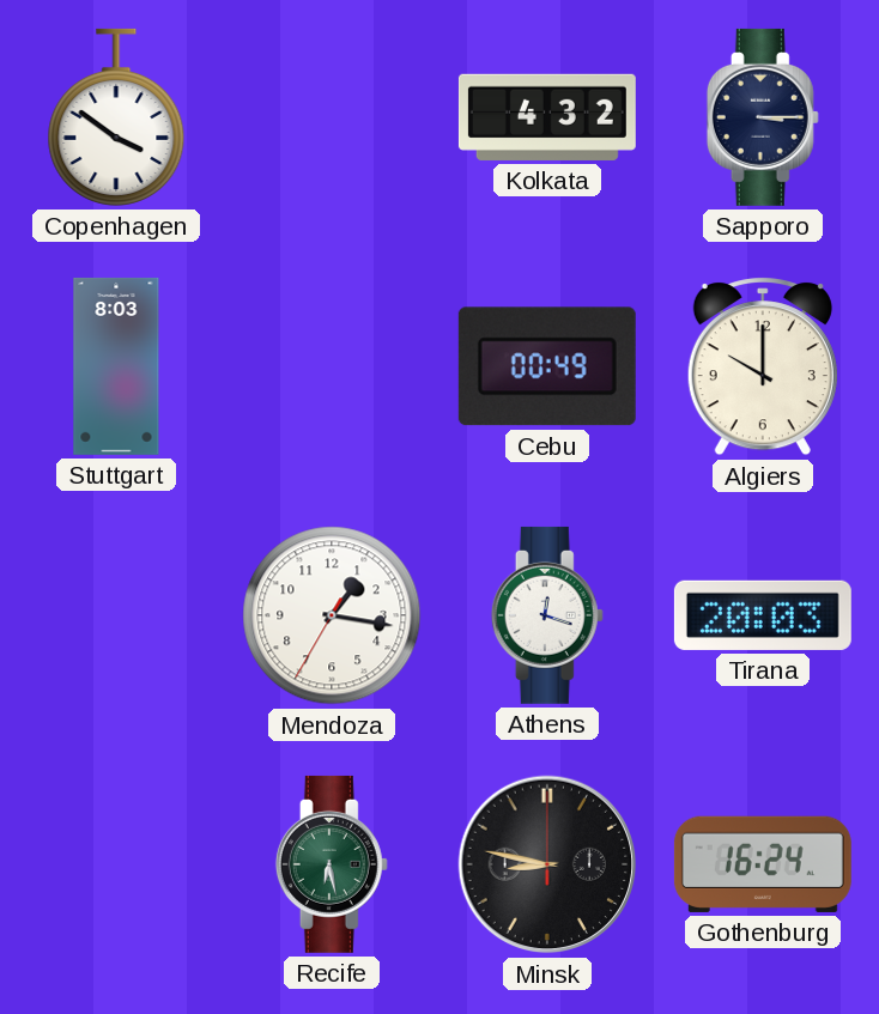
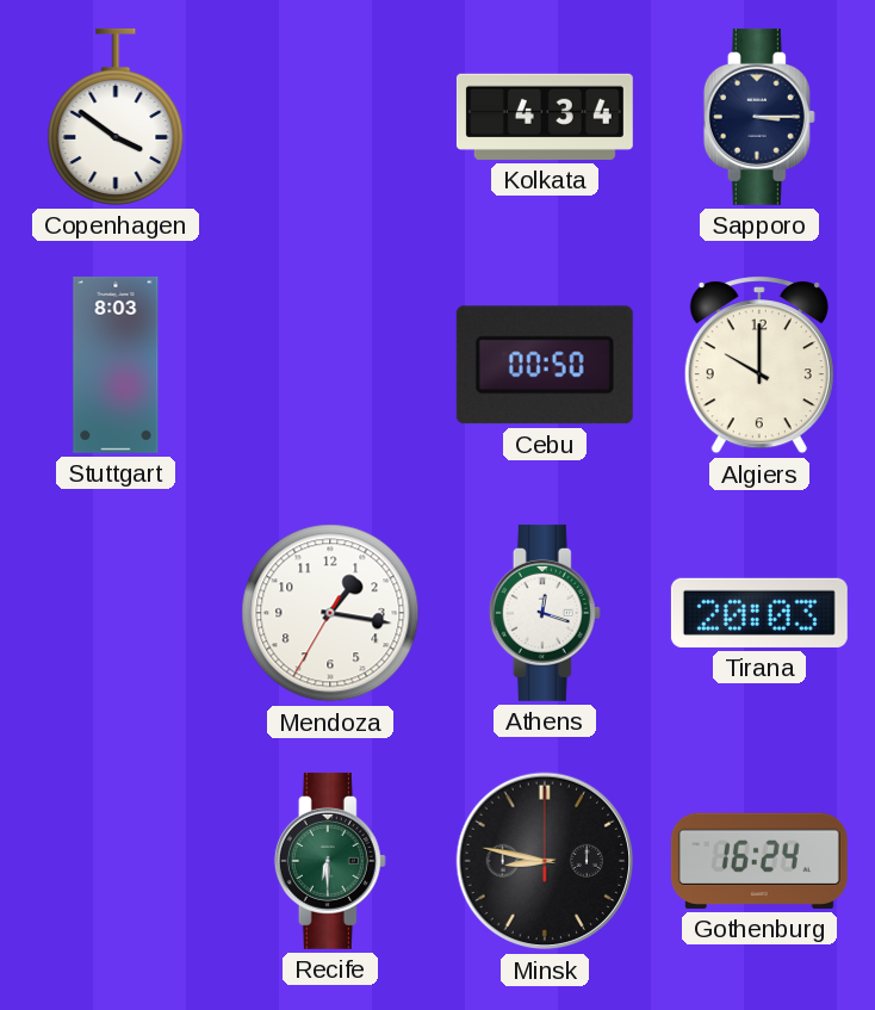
Kolkata: 4:32 -> 4:34 (545, 117)
Cebu: 00:49 -> 00:50 (545, 365)
Recife: 6:28 -> 6:30 (330, 861)
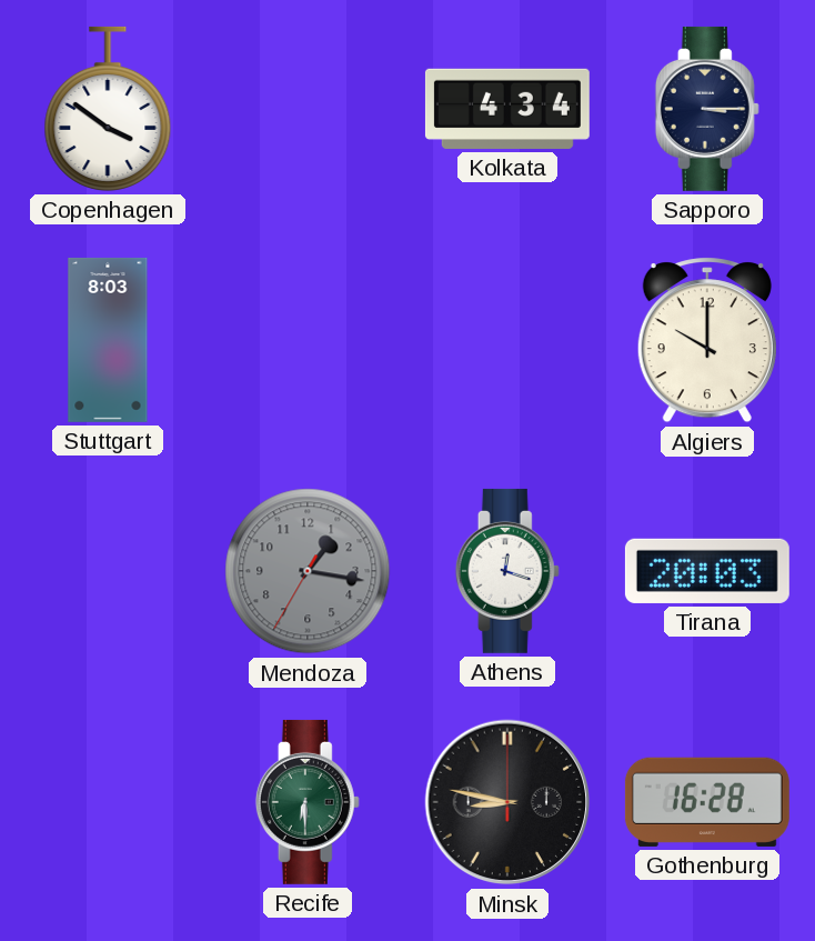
Cebu: 00:50 -> none (545, 365)
Mendoza dial: white -> grey (308, 571)
Gothenburg: 16:24 -> 16:28 (707, 802)
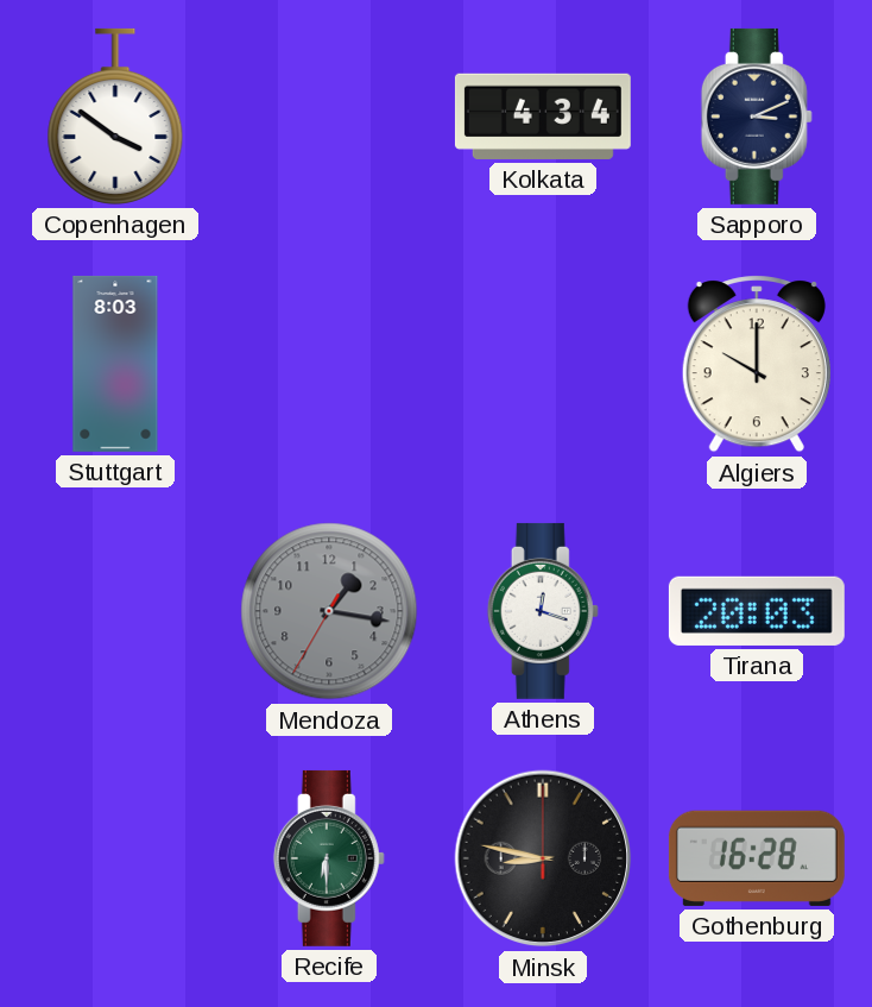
Sapporo: 3:15 -> 3:11 (757, 117)
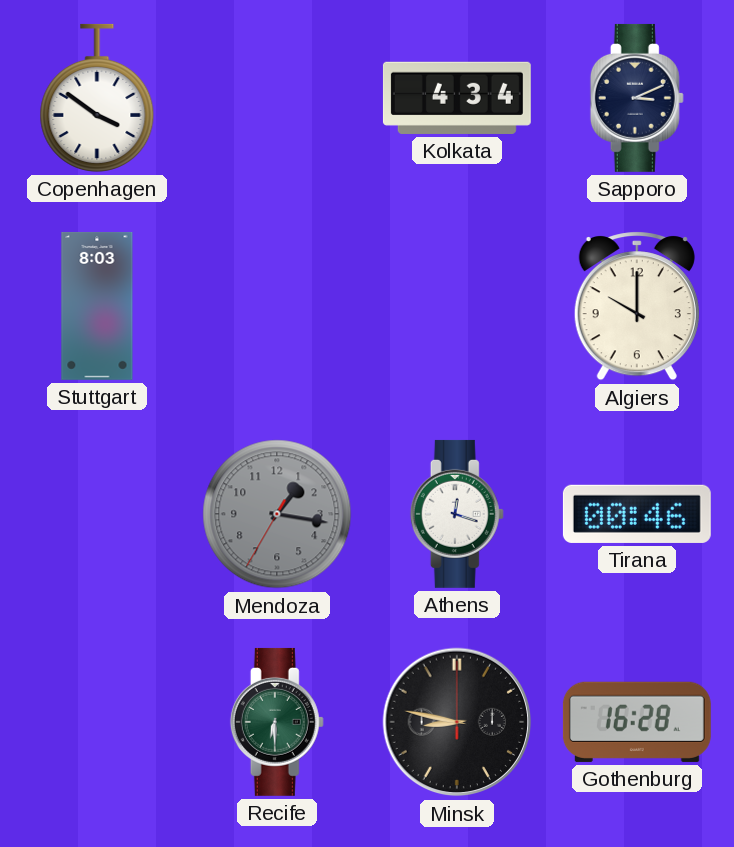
Tirana: 20:03 -> 00:46 (637, 514)
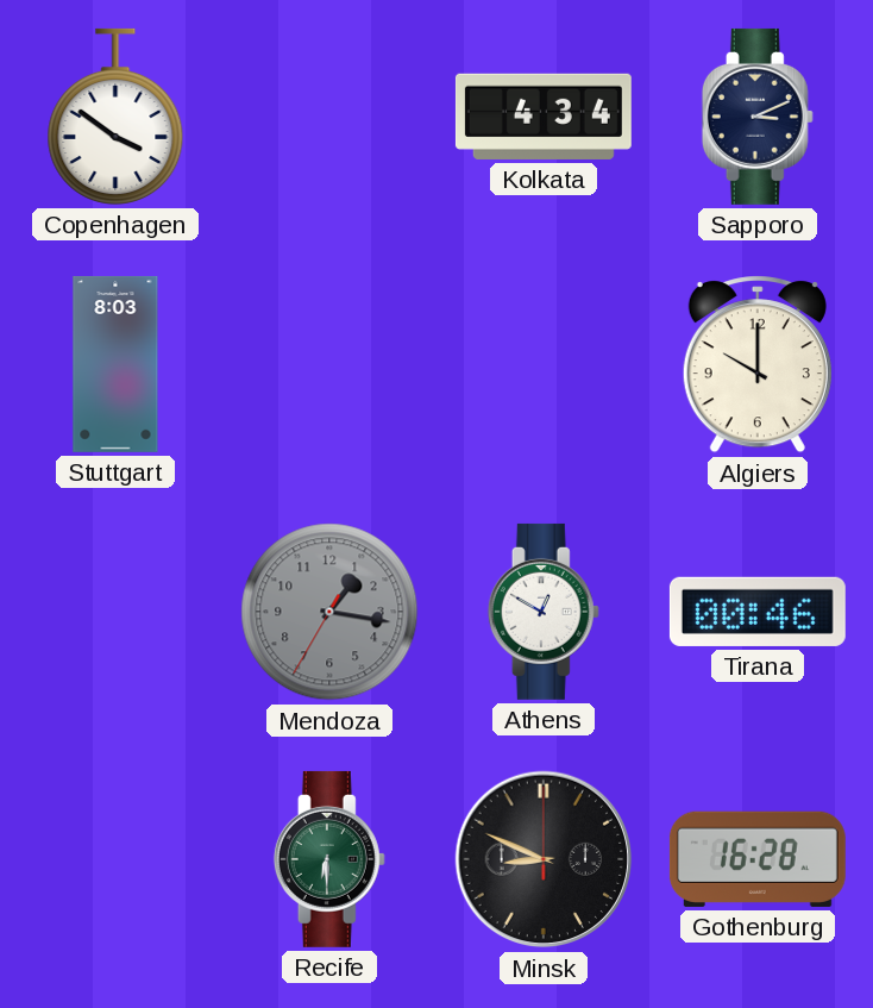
Athens: 12:18 -> 12:50 (544, 612)
Minsk: 8:47 -> 8:49 (544, 859)
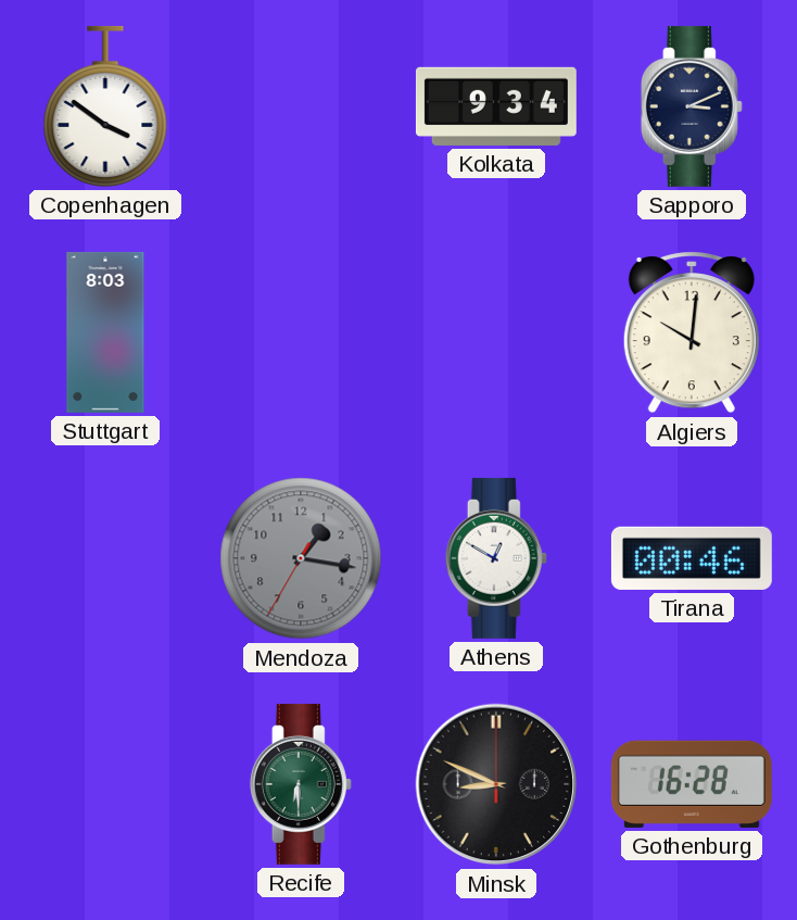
Kolkata: 4:34 -> 9:34 (496, 106)
Algiers: 10:00 -> 10:01 (692, 332)
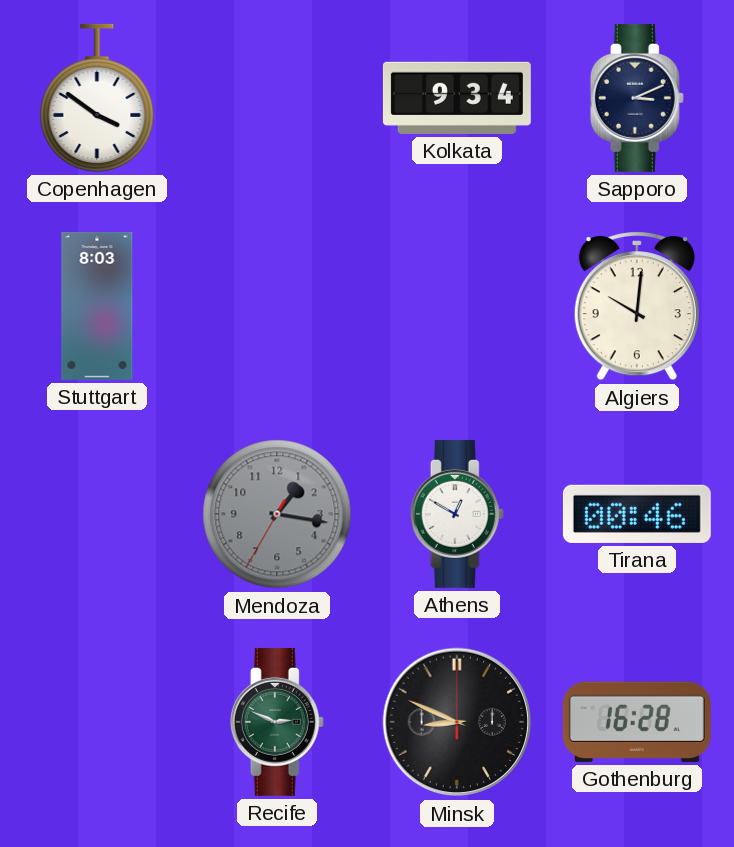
Recife: 6:30 -> 2:49 (277, 722)
